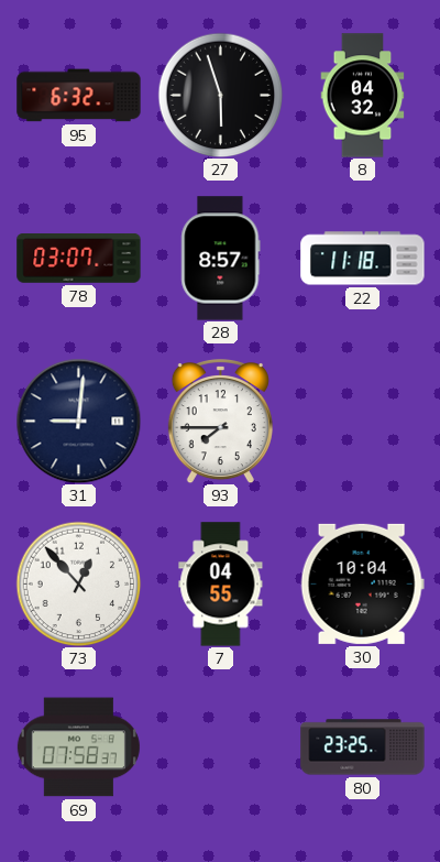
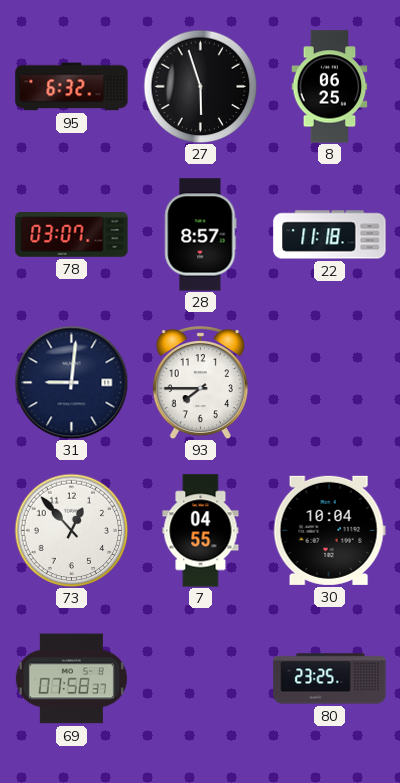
8: 04:32 -> 06:25 (330, 87)
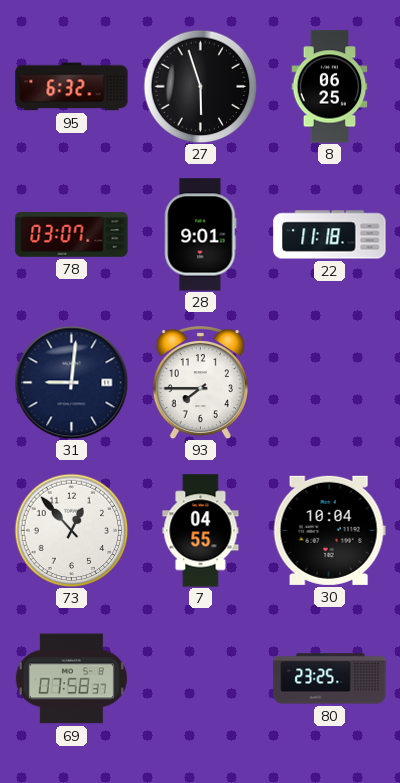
28: 8:57 -> 9:01 (201, 235)
